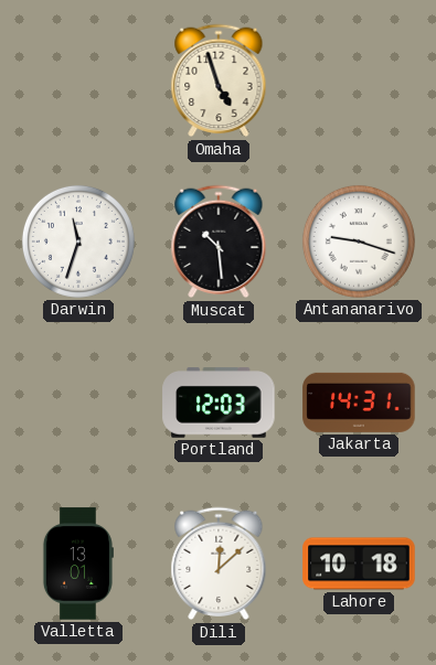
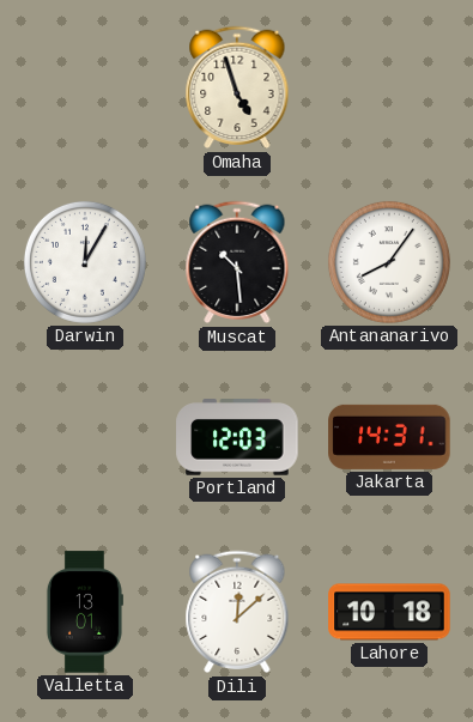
Darwin: 11:33 -> 12:05 (85, 262)
Antananarivo: 9:18 -> 8:06 (389, 262)
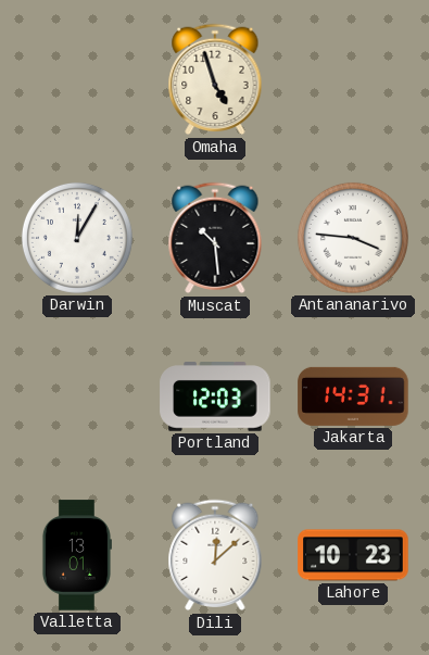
Antananarivo: 8:06 -> 3:46 (353, 238)
Lahore: 10:18 -> 10:23 (353, 555)
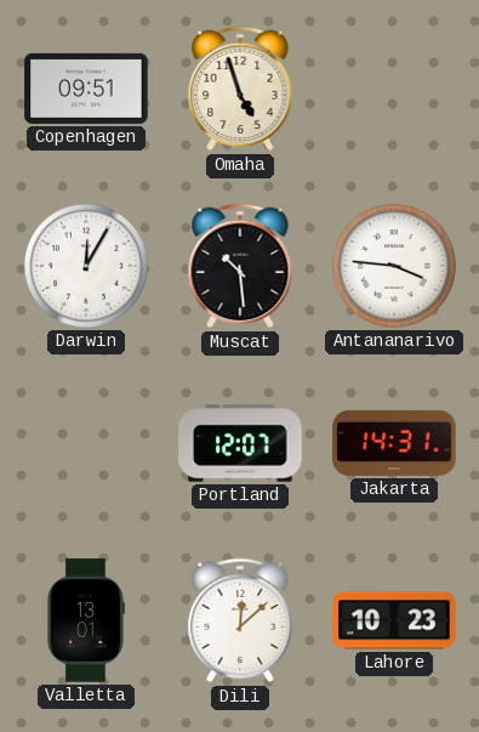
Copenhagen: none -> 09:51 (86, 89)
Portland: 12:03 -> 12:07 (240, 443)
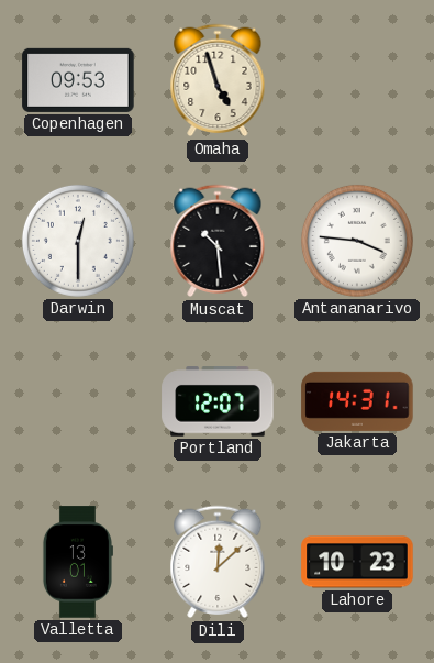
Copenhagen: 09:51 -> 09:53 (78, 80)
Darwin: 12:05 -> 12:30 (78, 241)
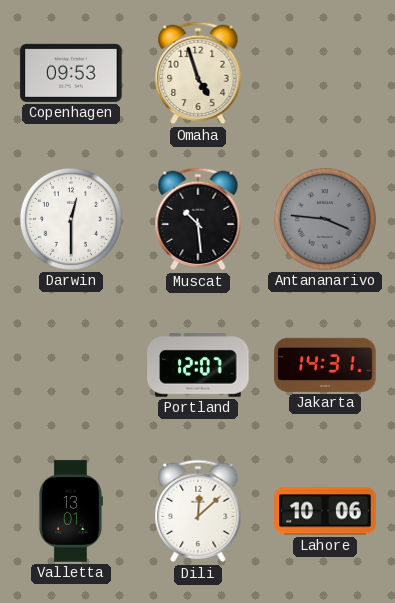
Antananarivo dial: white -> grey (325, 219)
Lahore: 10:23 -> 10:06 (325, 511)
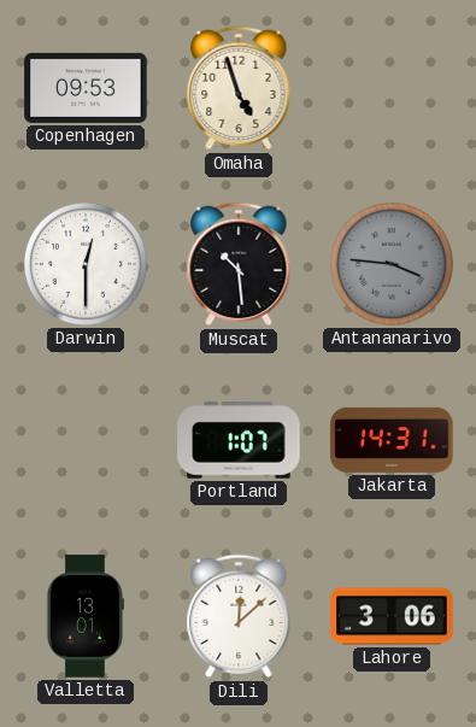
Portland: 12:07 -> 1:07 (239, 440)
Lahore: 10:06 -> 3:06 (392, 616)
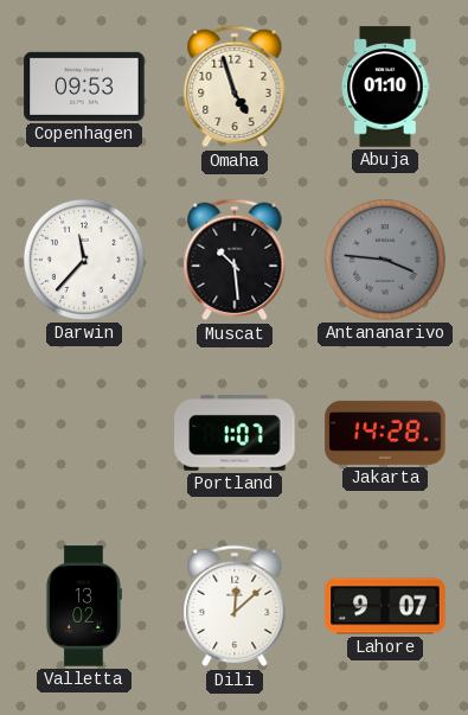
Abuja: none -> 01:10 (385, 87)
Darwin: 12:30 -> 11:37 (84, 260)
Jakarta: 14:31 -> 14:28 (385, 433)
Valletta: 13:01 -> 13:02 (83, 606)
Lahore: 3:06 -> 9:07 (385, 606)
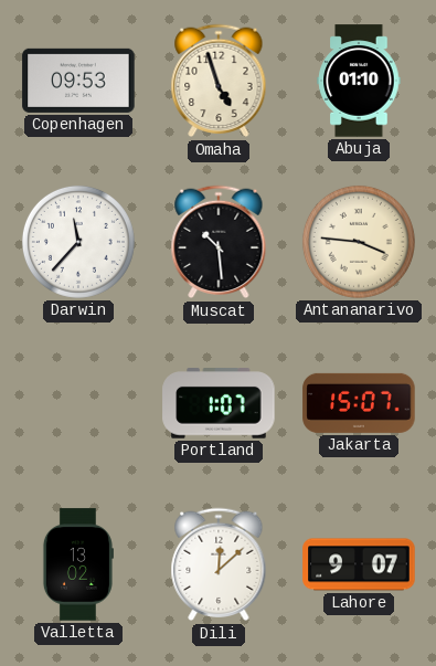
Antananarivo dial: grey -> cream (359, 242)
Jakarta: 14:28 -> 15:07 (359, 403)
